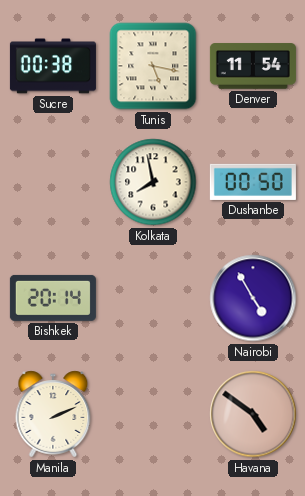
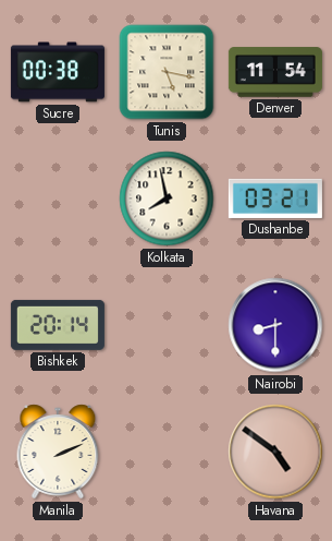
Dushanbe: 00:50 -> 03:21 (275, 199)
Nairobi: 4:55 -> 8:30 (275, 325)
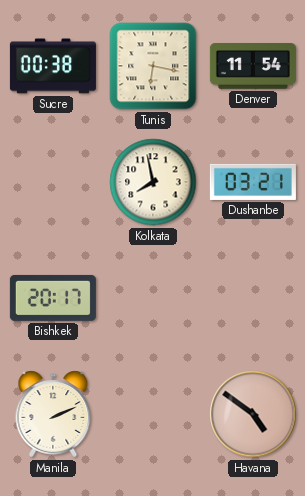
Tunis: 5:17 -> 6:17 (153, 66)
Bishkek: 20:14 -> 20:17 (53, 298)
Nairobi: 8:30 -> none (275, 325)
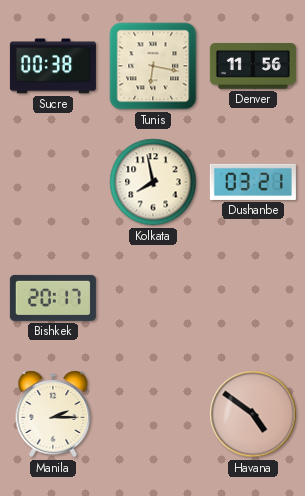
Denver: 11:54 -> 11:56 (253, 66)
Manila: 2:11 -> 2:15 (53, 414)
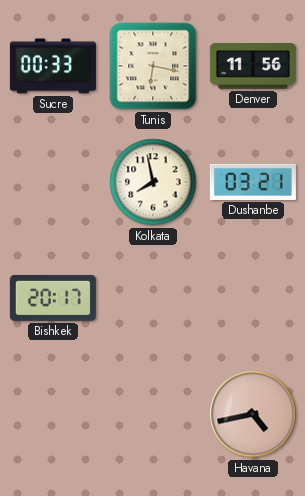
Sucre: 00:38 -> 00:33 (53, 66)
Manila: 2:15 -> none (53, 414)
Havana: 4:51 -> 4:43 (253, 414)
